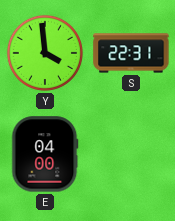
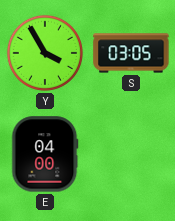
Y: 3:59 -> 3:55 (45, 53)
S: 22:31 -> 03:05 (131, 53)
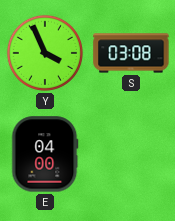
Y: 3:55 -> 3:56 (45, 53)
S: 03:05 -> 03:08 (131, 53)
